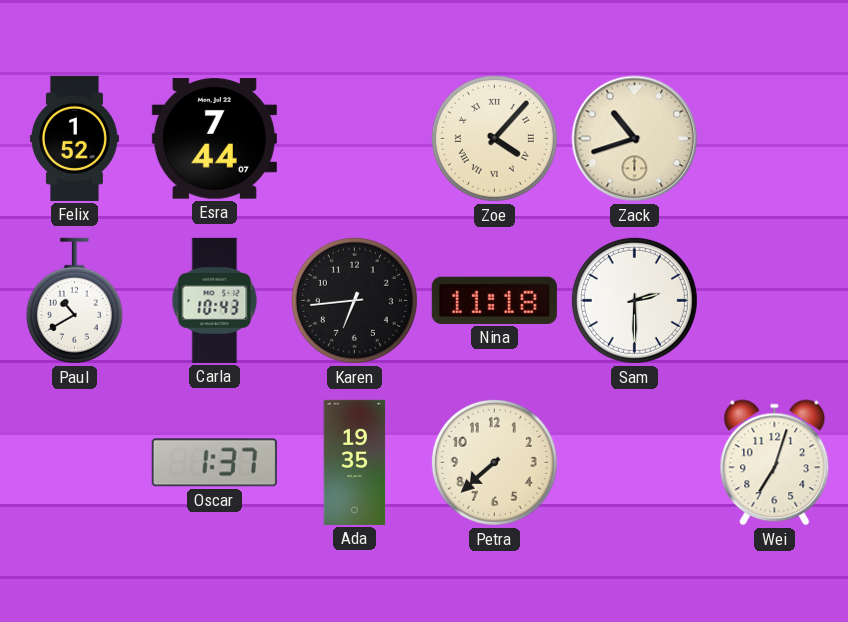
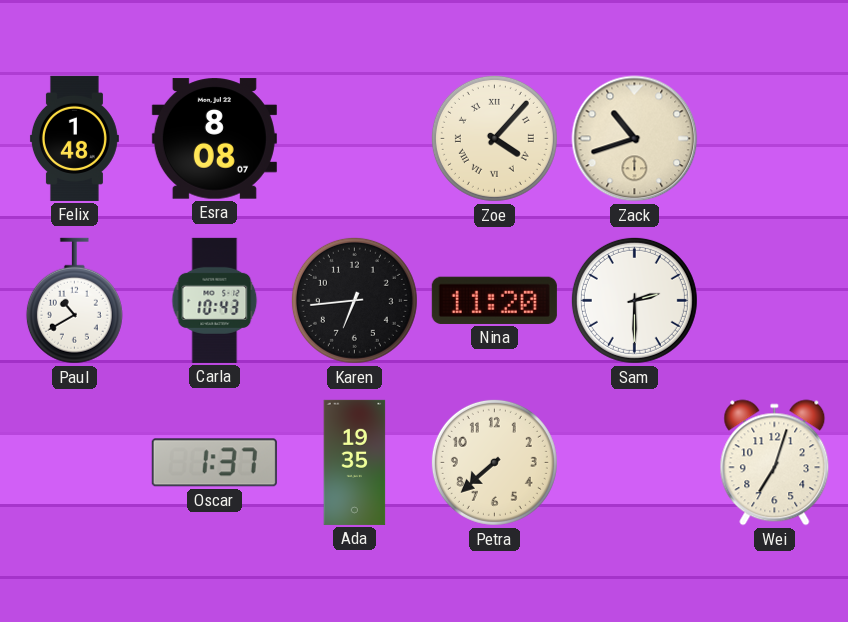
Felix: 1:52 -> 1:48 (74, 138)
Esra: 7:44 -> 8:08 (214, 139)
Nina: 11:18 -> 11:20 (494, 300)
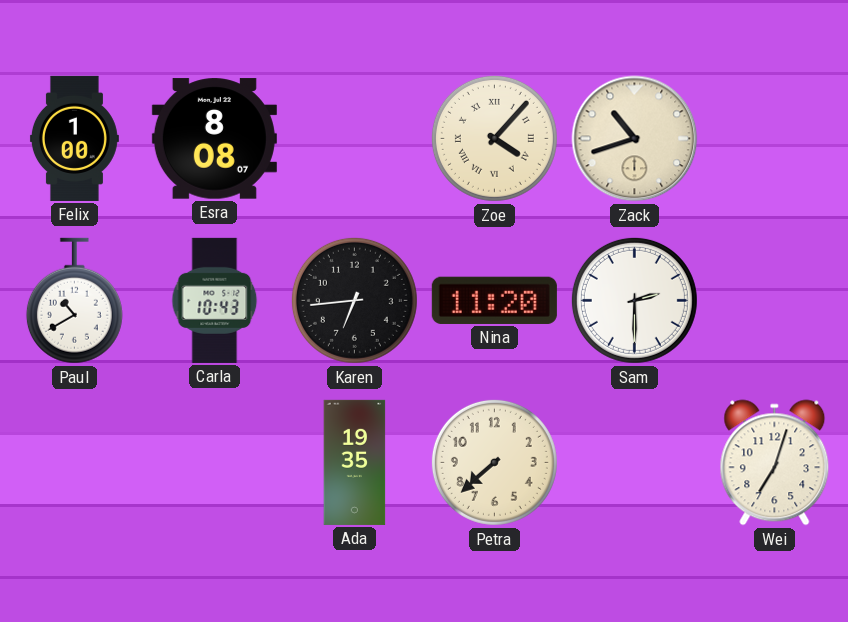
Felix: 1:48 -> 1:00 (74, 138)
Oscar: 1:37 -> none (214, 463)
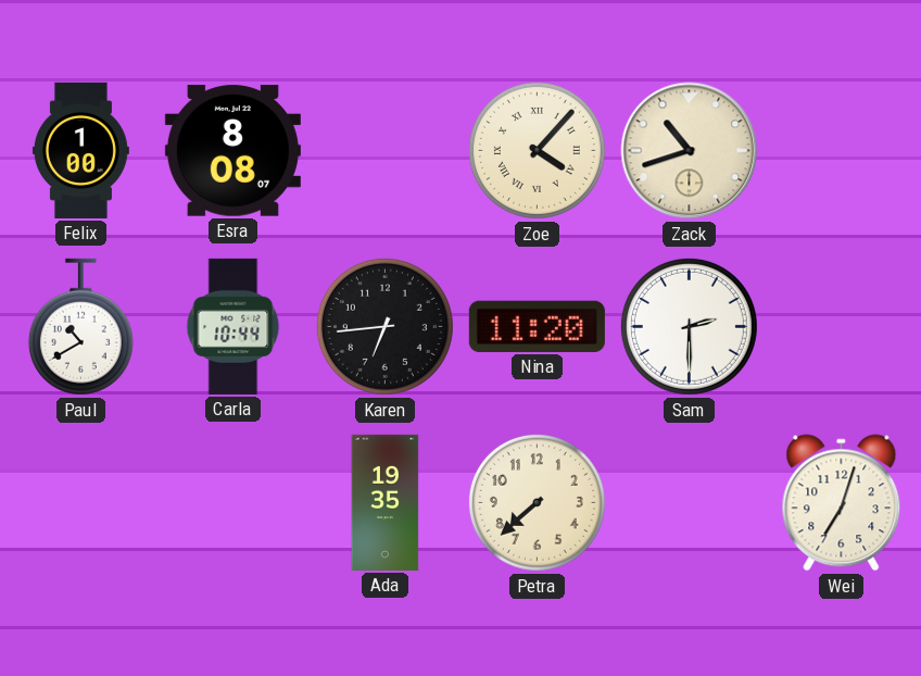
Carla: 10:43 -> 10:44 (234, 326)
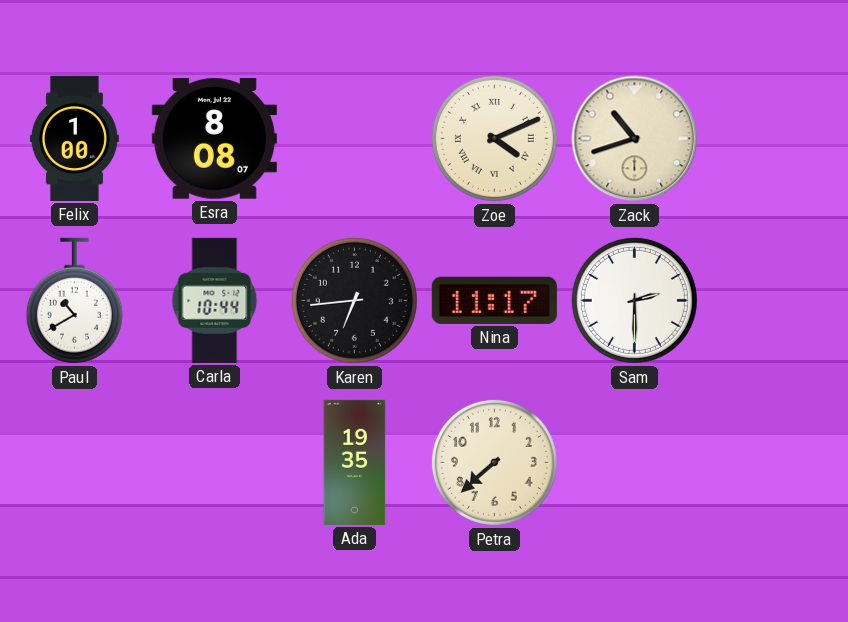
Zoe: 4:07 -> 4:11 (494, 138)
Nina: 11:20 -> 11:17 (494, 300)
Wei: 7:03 -> none (842, 503)
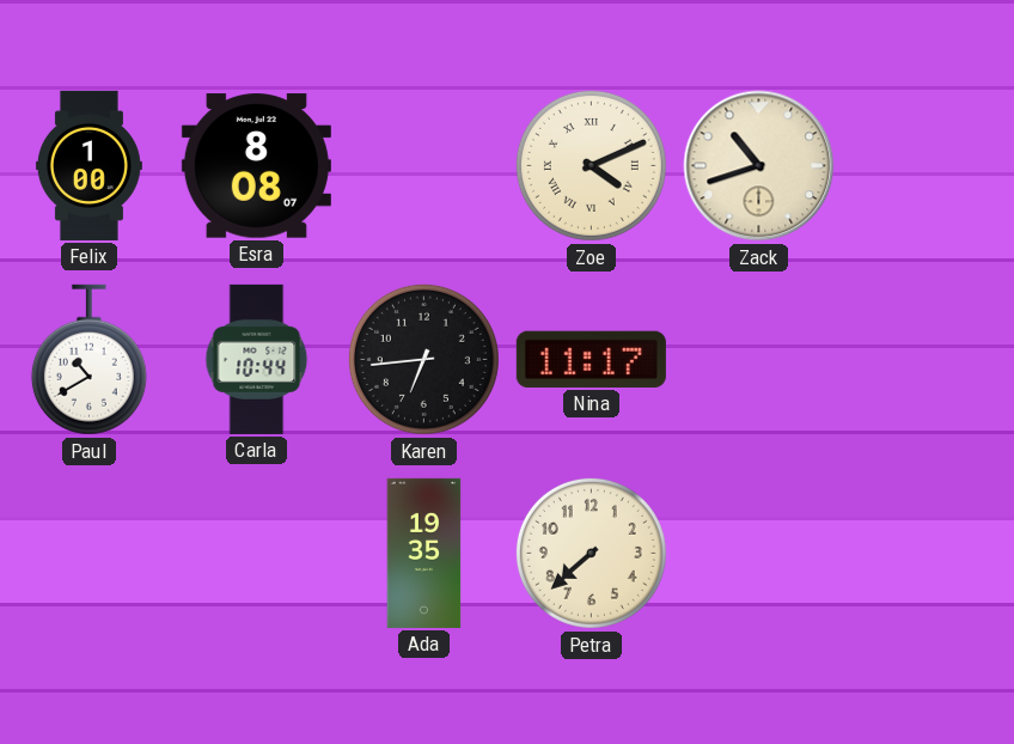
Sam: 2:30 -> none (634, 300)
